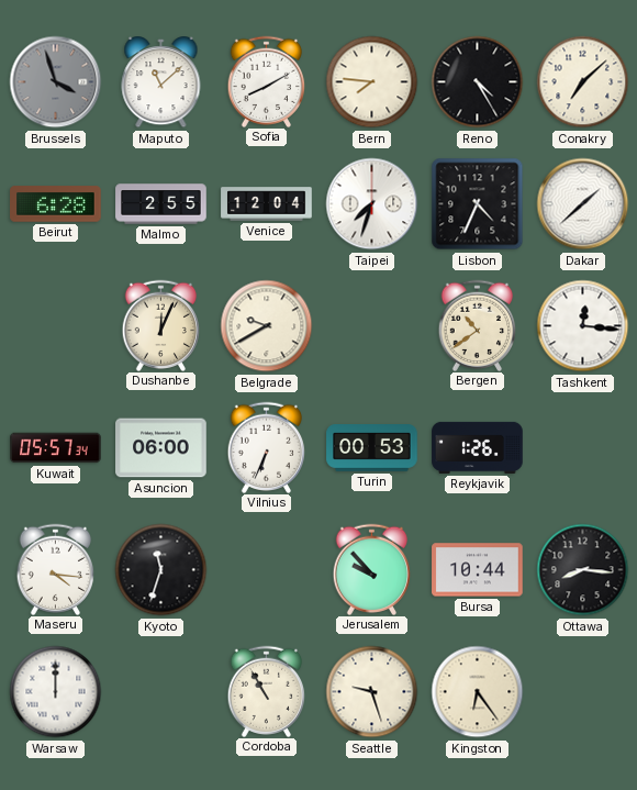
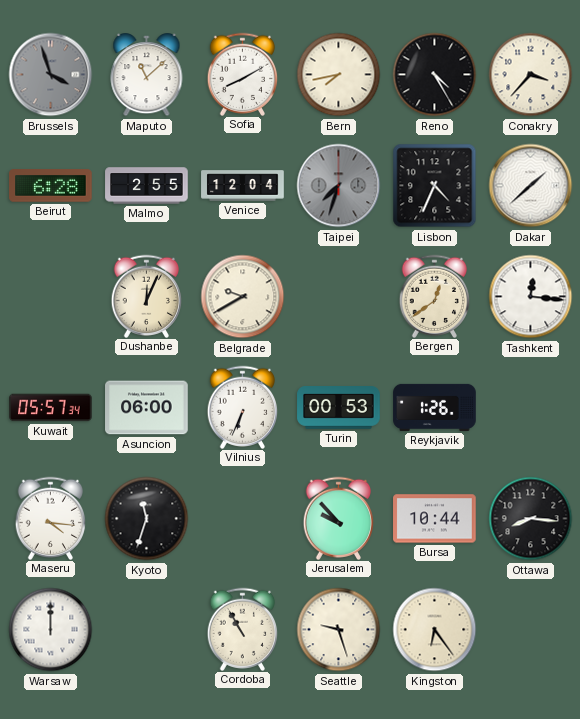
Bern: 7:46 -> 7:43 (339, 75)
Conakry: 7:08 -> 3:37 (531, 75)
Taipei dial: white -> grey (339, 186)
Bergen: 10:39 -> 12:39 (435, 296)
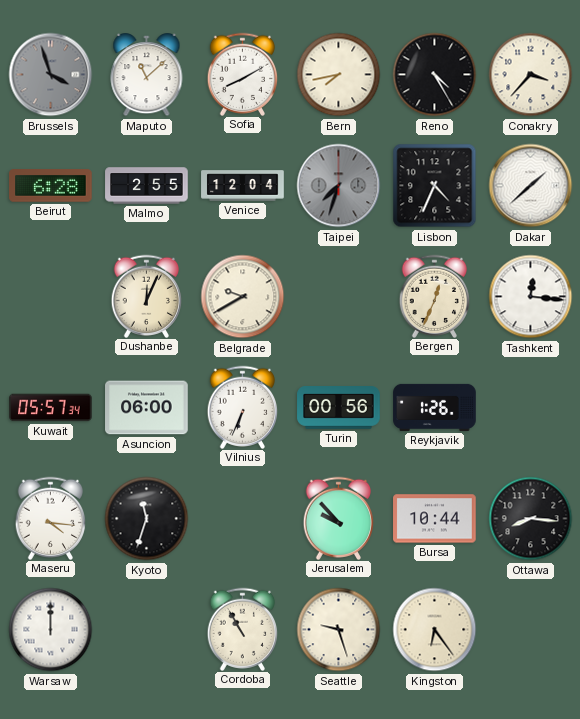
Bergen: 12:39 -> 12:34 (435, 296)
Turin: 00:53 -> 00:56 (339, 408)
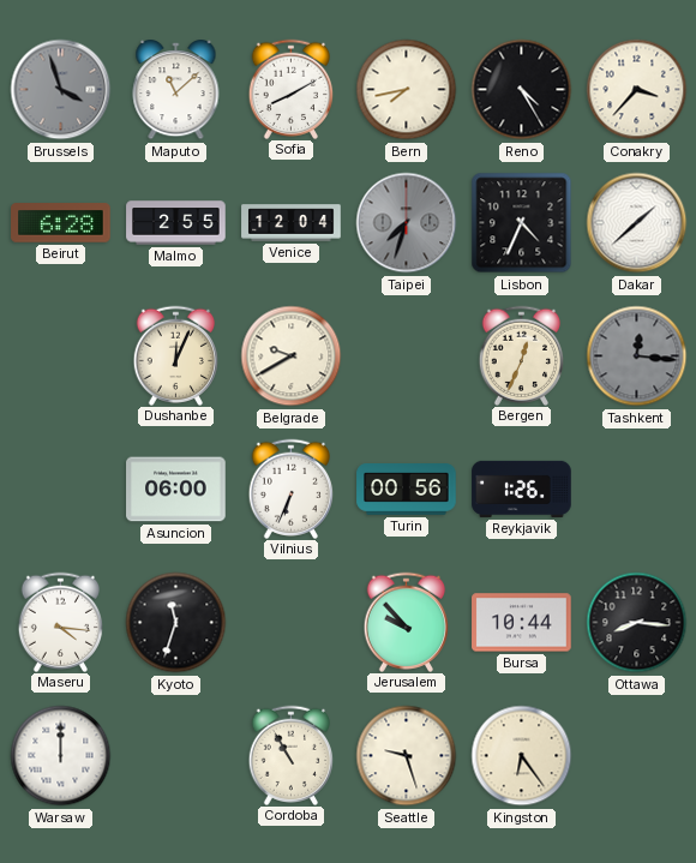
Tashkent dial: white -> grey (637, 356)
Kuwait: 05:57 -> none (51, 408)
